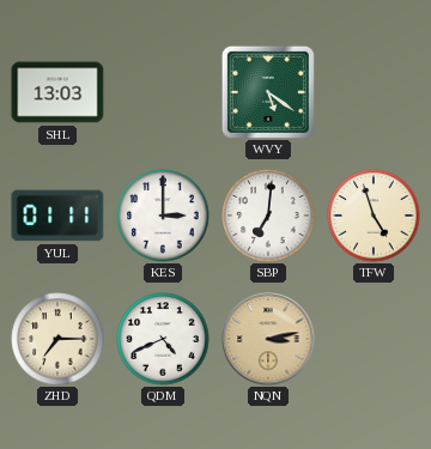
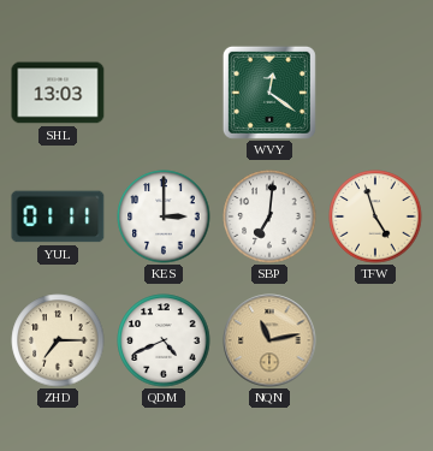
WVY: 5:21 -> 12:21 (269, 93)
NQN: 3:13 -> 11:13 (269, 340)
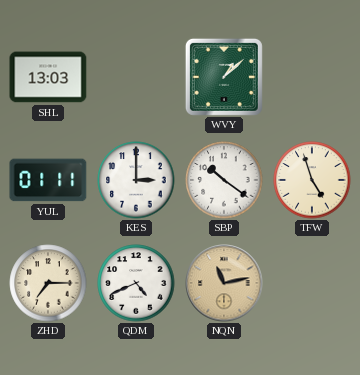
WVY: 12:21 -> 1:08 (224, 77)
SBP: 7:01 -> 10:21 (224, 180)
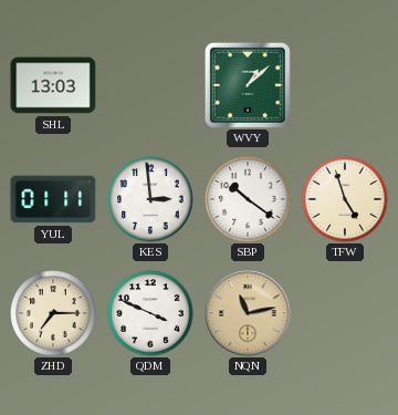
KES: 3:00 -> 2:59 (150, 199)
QDM: 4:41 -> 3:49 (150, 313)
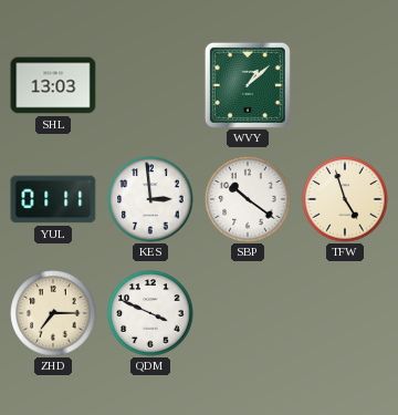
NQN: 11:13 -> none (248, 313)
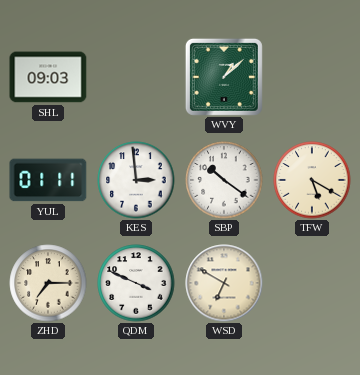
SHL: 13:03 -> 09:03 (48, 77)
TFW: 4:57 -> 5:20 (312, 180)
WSD: none -> 6:50 (224, 283)
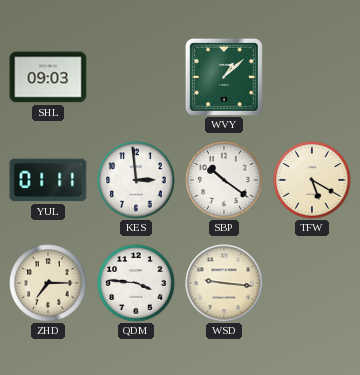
QDM: 3:49 -> 3:46 (136, 283)
WSD: 6:50 -> 9:16 (224, 283)
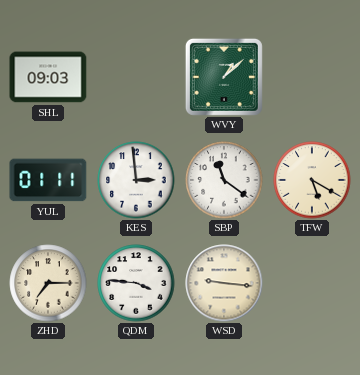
SBP: 10:21 -> 11:21 (224, 180)
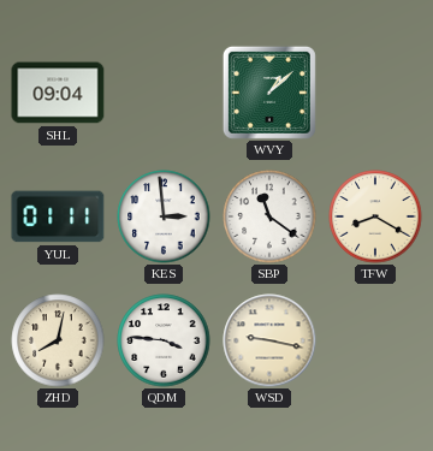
SHL: 09:03 -> 09:04 (58, 93)
TFW: 5:20 -> 8:20 (375, 216)
ZHD: 7:15 -> 8:02 (58, 340)
WSD: 9:16 -> 9:17 (269, 340)
